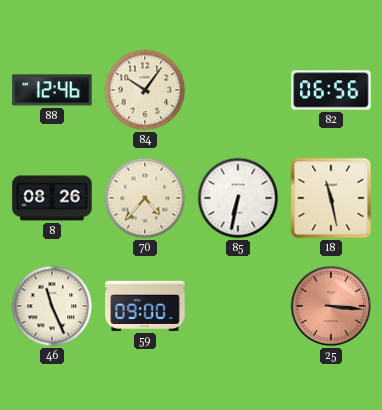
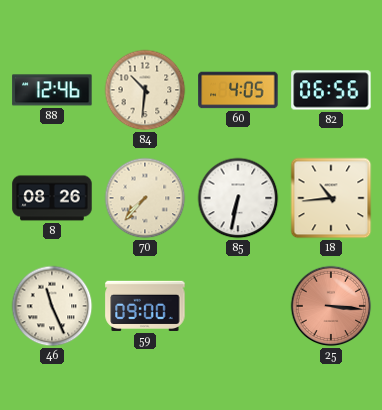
84: 10:06 -> 10:31 (145, 90)
60: none -> 4:05 (238, 90)
70: 4:37 -> 7:37 (145, 198)
18: 11:28 -> 10:44 (331, 198)
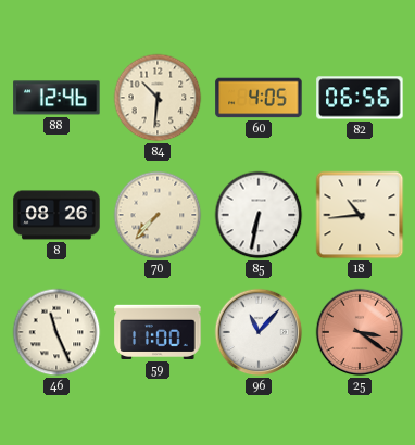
59: 09:00 -> 11:00 (158, 332)
96: none -> 11:07 (259, 332)
25: 3:16 -> 3:21 (360, 332)
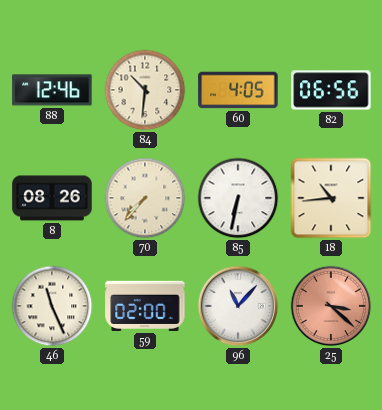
59: 11:00 -> 02:00 (145, 306)
25: 3:21 -> 3:22 (331, 306)
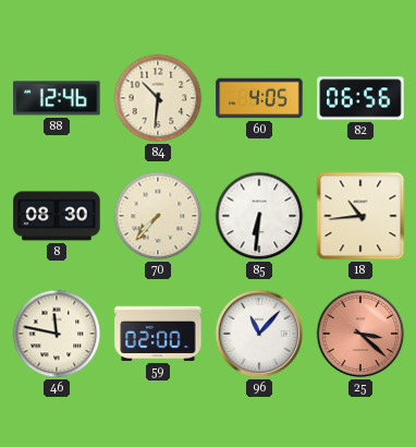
8: 08:26 -> 08:30 (57, 216)
85: 6:32 -> 6:31 (259, 216)
46: 11:26 -> 11:47 (57, 334)
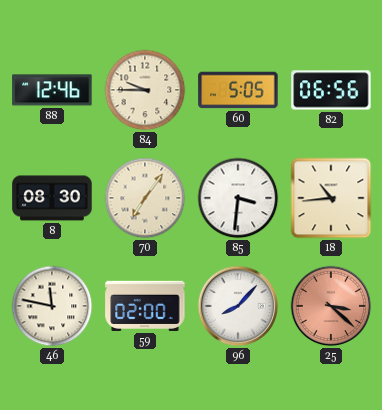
84: 10:31 -> 9:45 (145, 90)
60: 4:05 -> 5:05 (238, 90)
70: 7:37 -> 7:06 (145, 198)
85: 6:31 -> 3:31 (238, 198)
96: 11:07 -> 8:07 (238, 306)
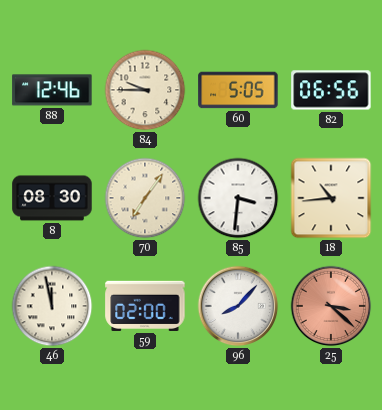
46: 11:47 -> 11:58 (52, 306)
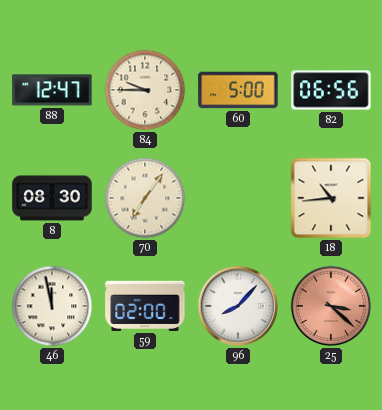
88: 12:46 -> 12:47 (52, 90)
60: 5:05 -> 5:00 (238, 90)
85: 3:31 -> none (238, 198)
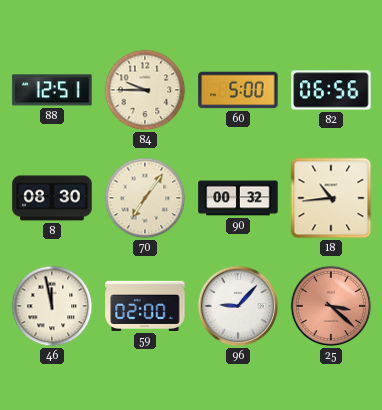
88: 12:47 -> 12:51 (52, 90)
90: none -> 00:32 (238, 198)
96: 8:07 -> 9:07 (238, 306)
